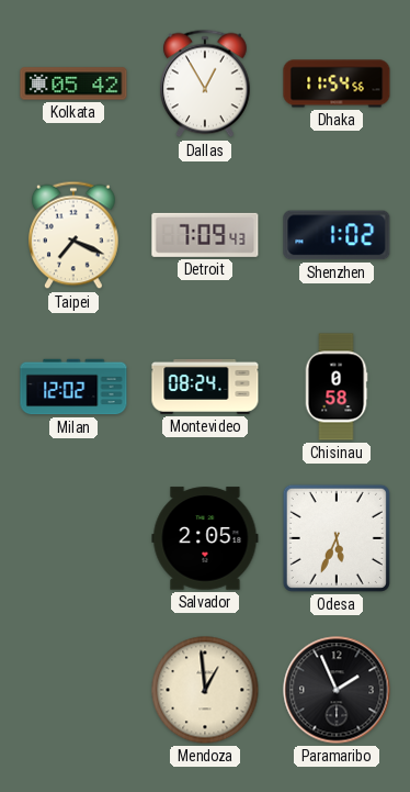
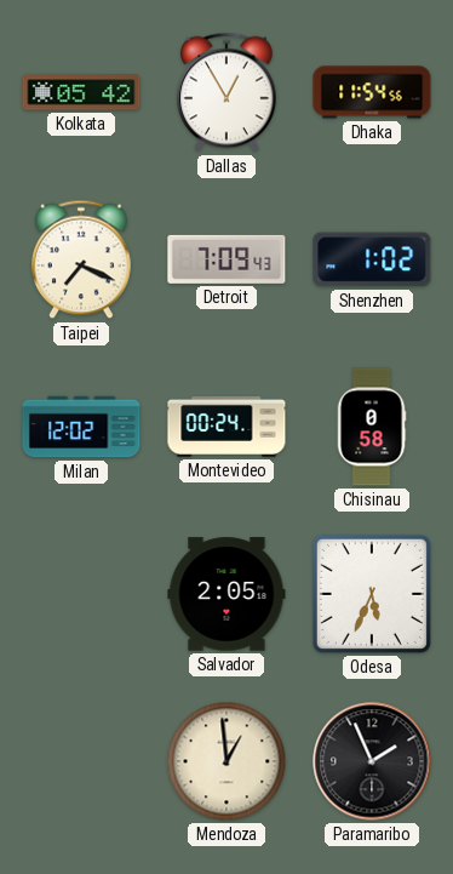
Montevideo: 08:24 -> 00:24 (226, 427)
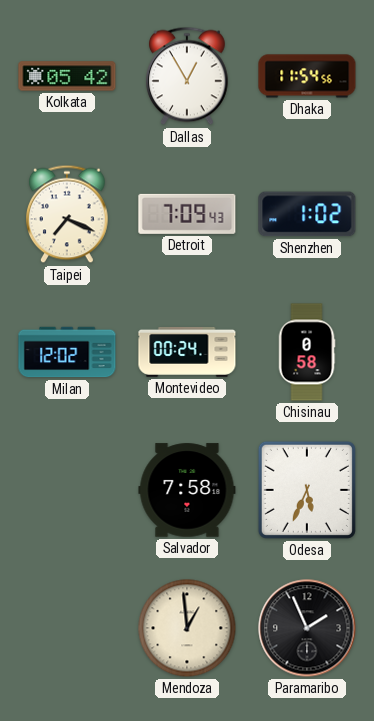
Salvador: 2:05 -> 7:58 (187, 490)
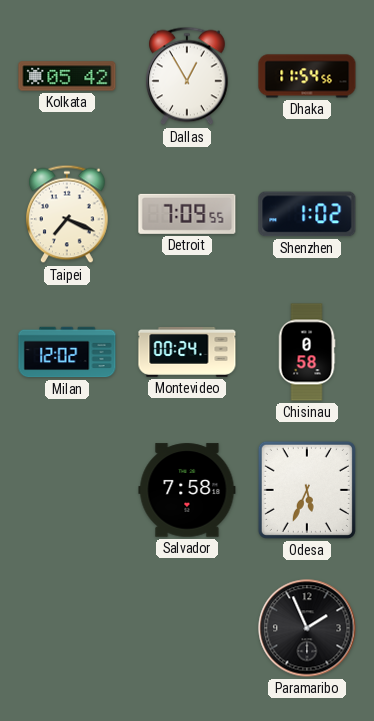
Detroit: 7:09:43 -> 7:09:55 (187, 214)
Mendoza: 12:59 -> none (187, 628)
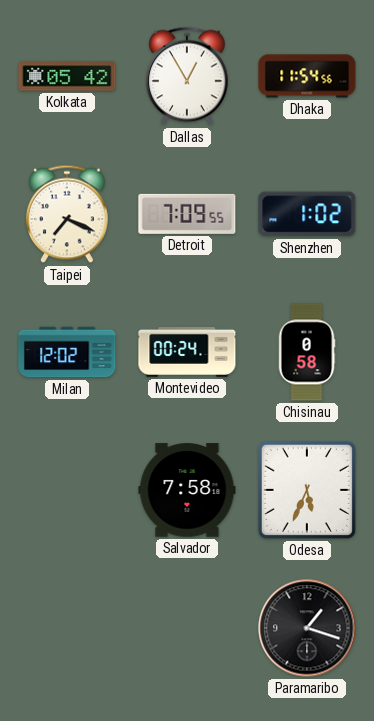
Paramaribo: 1:56 -> 1:18 (307, 628)
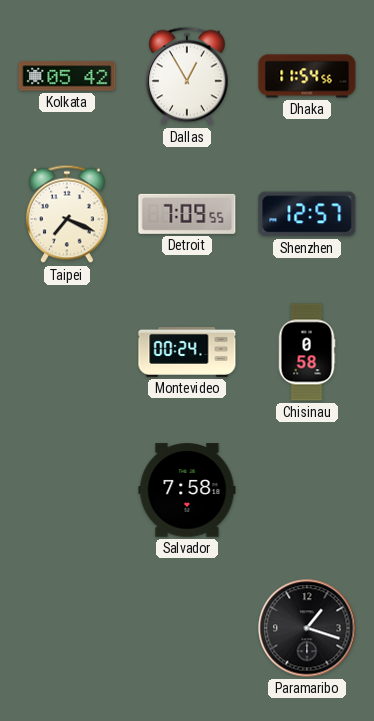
Shenzhen: 1:02 -> 12:57 (307, 214)
Milan: 12:02 -> none (67, 352)
Odesa: 5:34 -> none (307, 490)
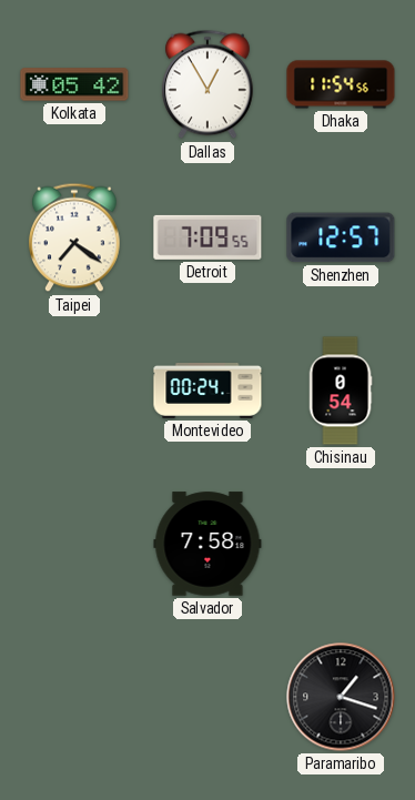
Taipei: 7:19 -> 7:21 (75, 237)
Chisinau: 0:58 -> 0:54 (341, 391)
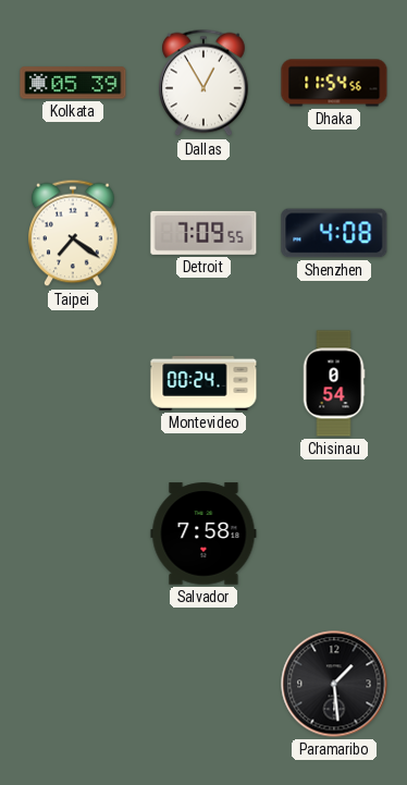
Kolkata: 05:42 -> 05:39 (73, 83)
Shenzhen: 12:57 -> 4:08 (334, 233)
Paramaribo: 1:18 -> 1:29 (334, 684)
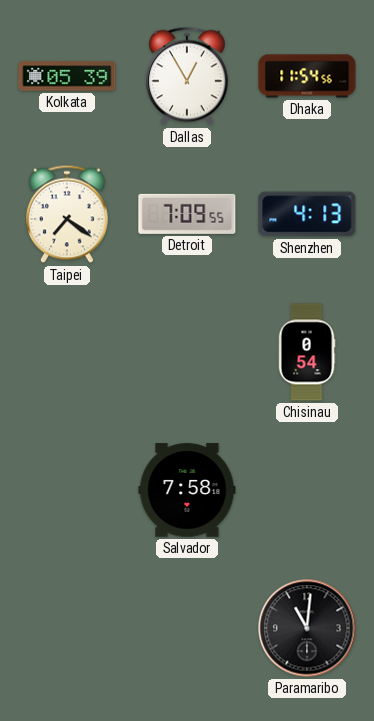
Shenzhen: 4:08 -> 4:13 (307, 214)
Montevideo: 00:24 -> none (203, 383)
Paramaribo: 1:29 -> 11:01 (307, 628)
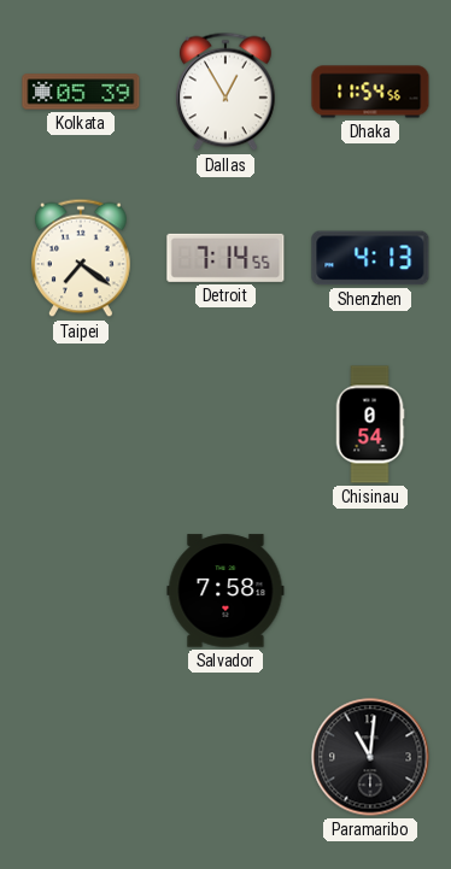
Detroit: 7:09 -> 7:14 (225, 258)
